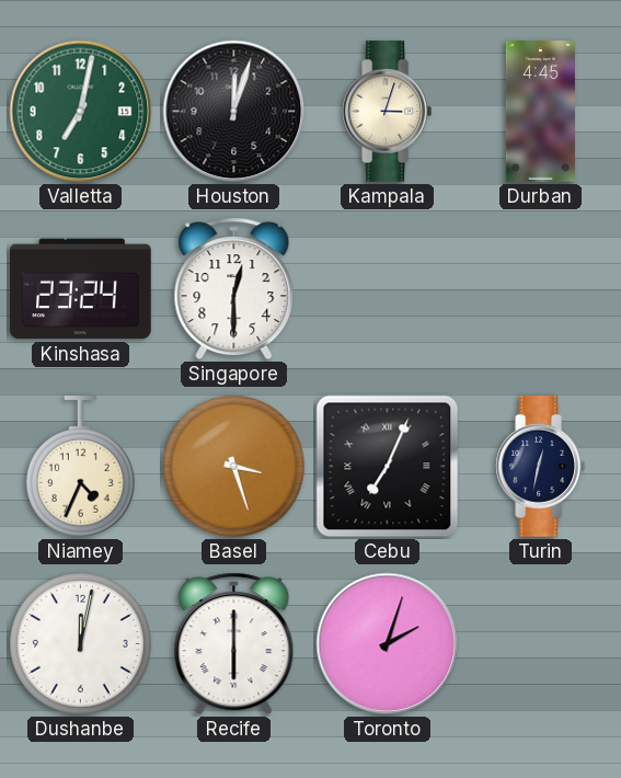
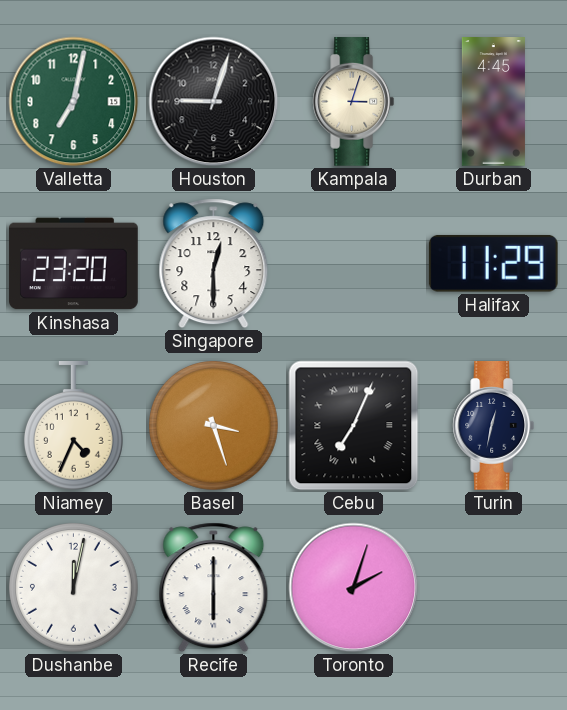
Houston: 12:03 -> 9:03 (214, 102)
Kinshasa: 23:24 -> 23:20 (74, 264)
Halifax: none -> 11:29 (493, 264)
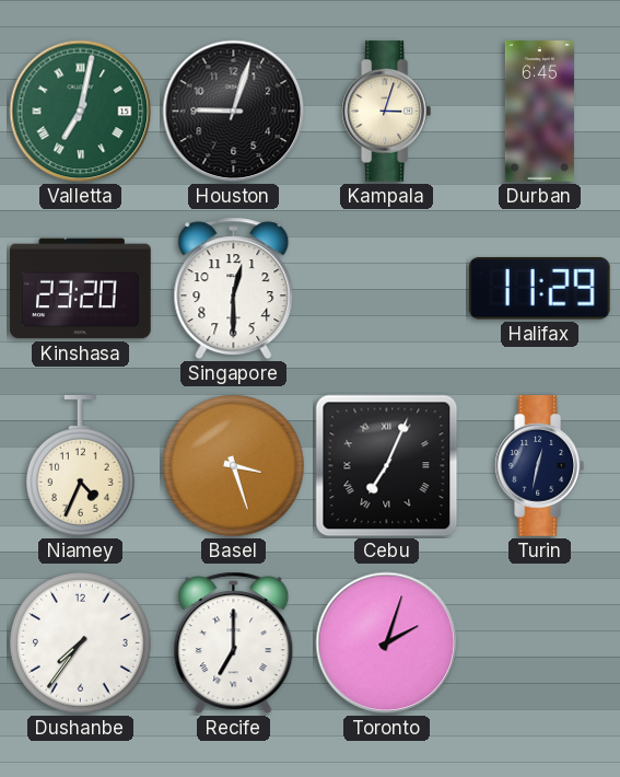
Valletta numerals: Arabic -> Roman (81, 112)
Durban: 4:45 -> 6:45 (539, 112)
Dushanbe: 12:02 -> 7:36 (81, 643)
Recife: 6:00 -> 7:00 (234, 643)
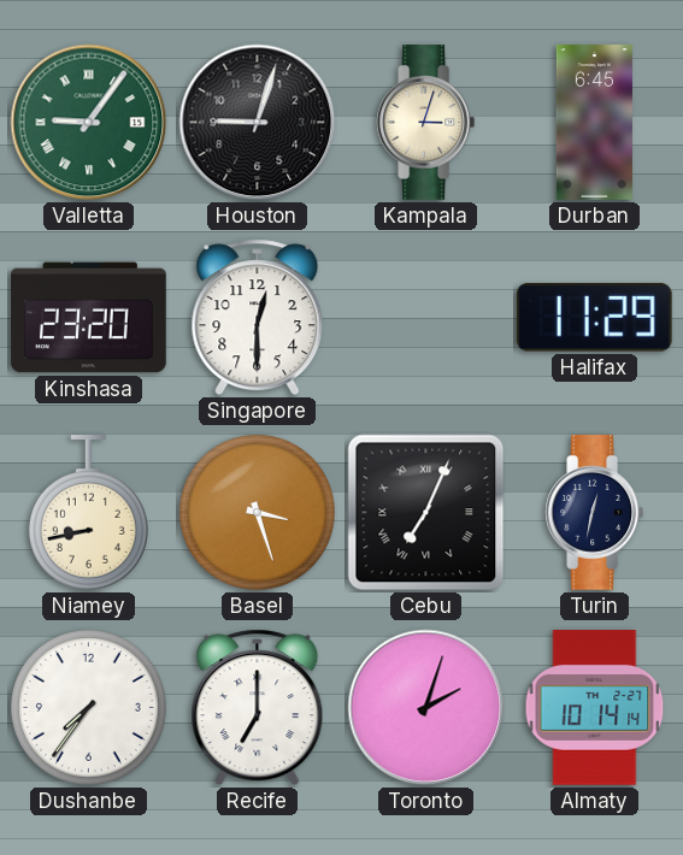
Valletta: 7:02 -> 9:06 (89, 123)
Niamey: 4:34 -> 8:43 (88, 513)
Almaty: none -> 10:14 (595, 708)
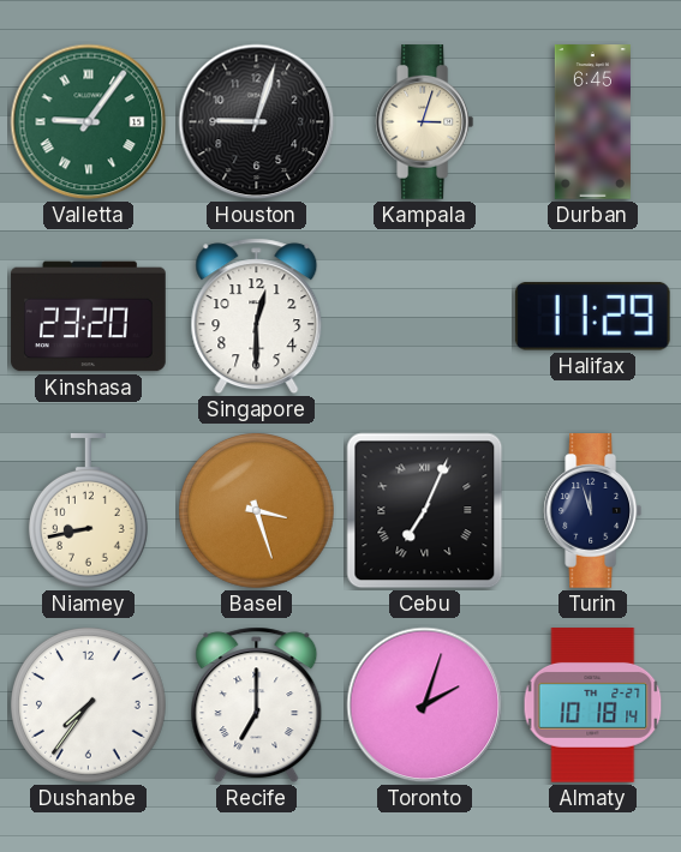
Turin: 12:32 -> 11:57 (592, 511)
Almaty: 10:14 -> 10:18 (593, 706)
